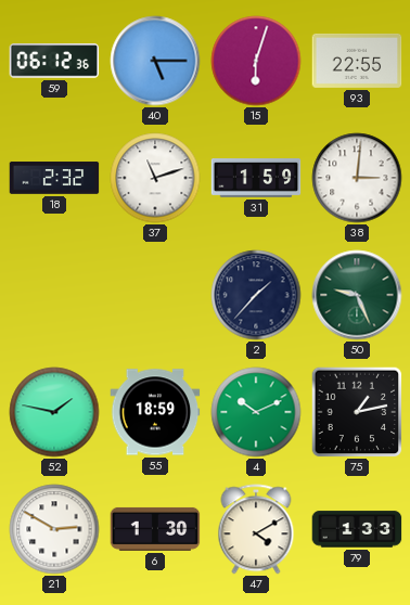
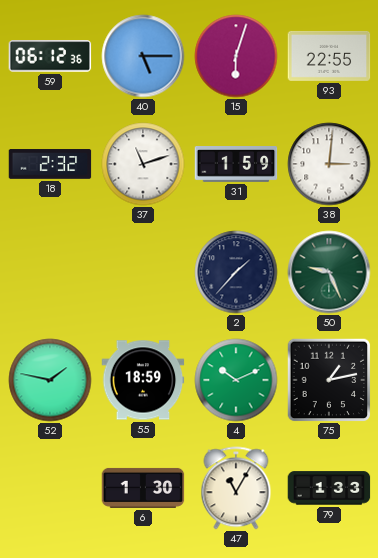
21: 2:50 -> none (54, 529)
47: 4:10 -> 11:05 (236, 488)
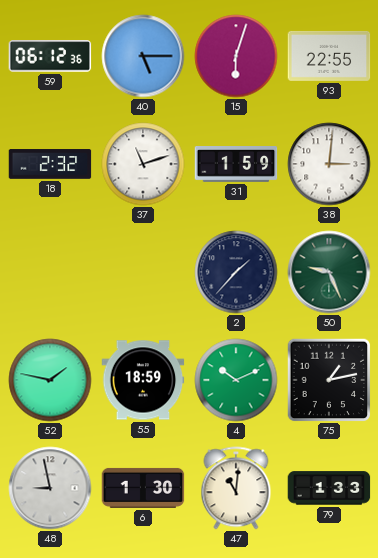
48: none -> 8:58 (50, 488)
47: 11:05 -> 11:01 (236, 488)
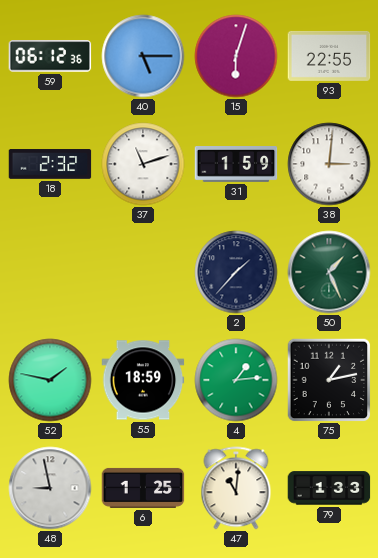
50: 9:26 -> 1:26 (329, 272)
4: 10:11 -> 1:14 (236, 380)
6: 1:30 -> 1:25 (143, 488)
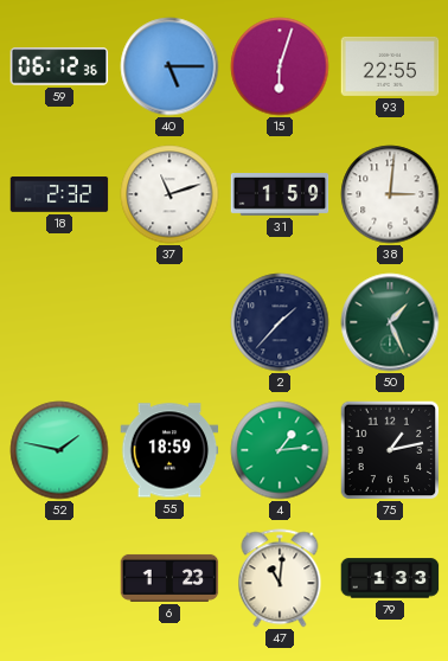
48: 8:58 -> none (50, 488)
6: 1:25 -> 1:23 (169, 578)
